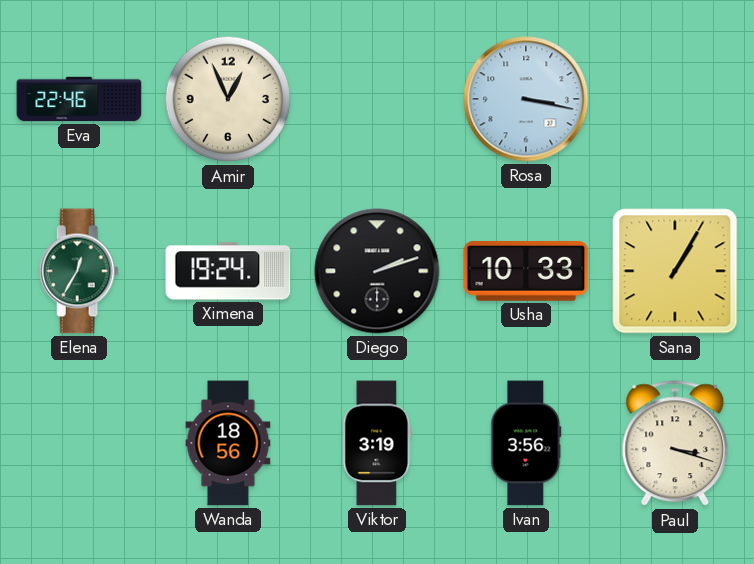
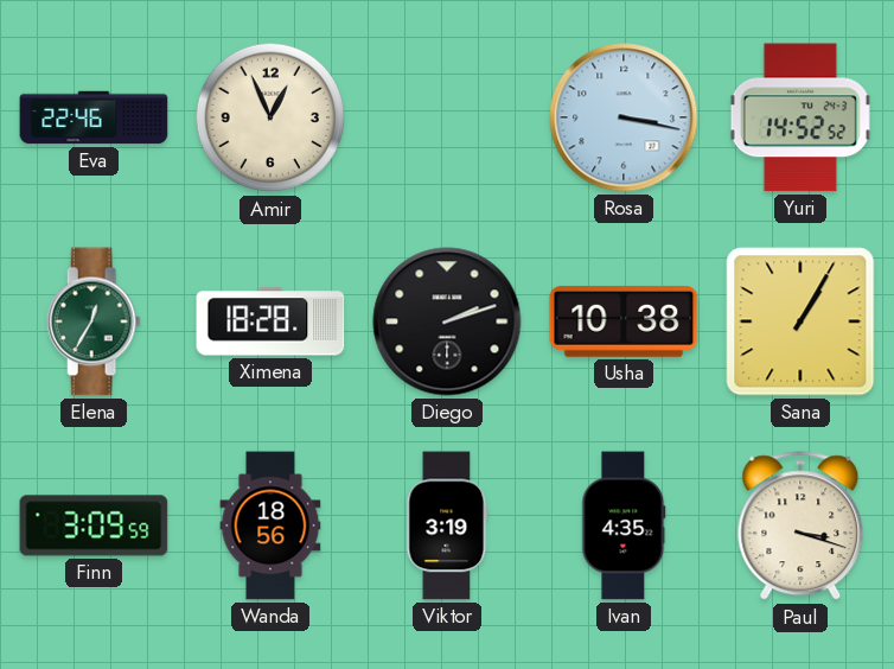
Yuri: none -> 14:52 (800, 117)
Ximena: 19:24 -> 18:28 (270, 321)
Usha: 10:33 -> 10:38 (624, 321)
Finn: none -> 3:09 (94, 525)
Ivan: 3:56 -> 4:35 (624, 525)
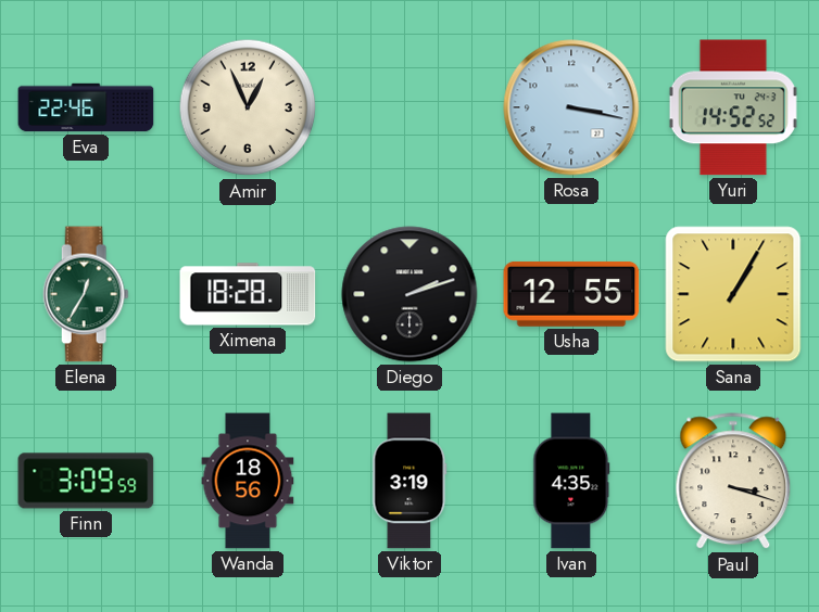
Usha: 10:38 -> 12:55 (571, 294)
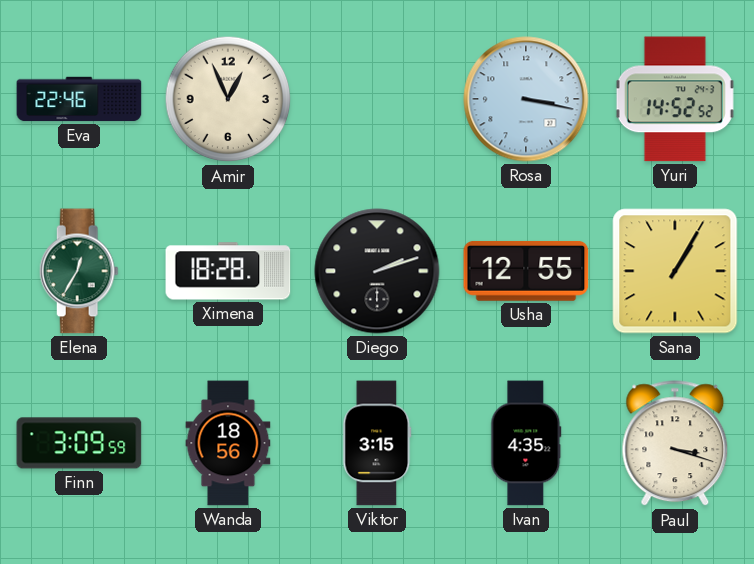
Viktor: 3:19 -> 3:15 (377, 443)
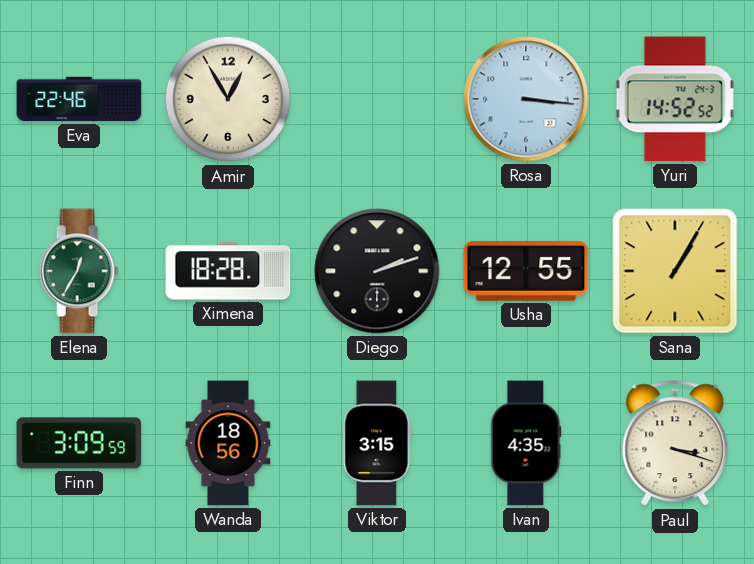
Amir: 12:56 -> 12:55 (228, 99)
Rosa: 3:17 -> 3:16 (526, 99)
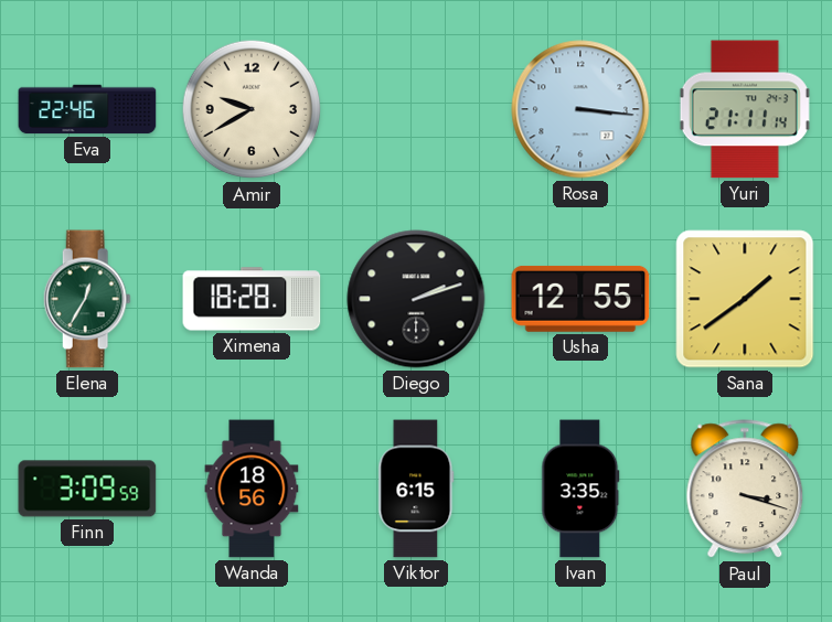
Amir: 12:55 -> 9:40 (252, 109)
Yuri: 14:52 -> 21:11 (745, 109)
Sana: 1:05 -> 1:39 (745, 299)
Viktor: 3:15 -> 6:15 (416, 489)
Ivan: 4:35 -> 3:35 (580, 489)
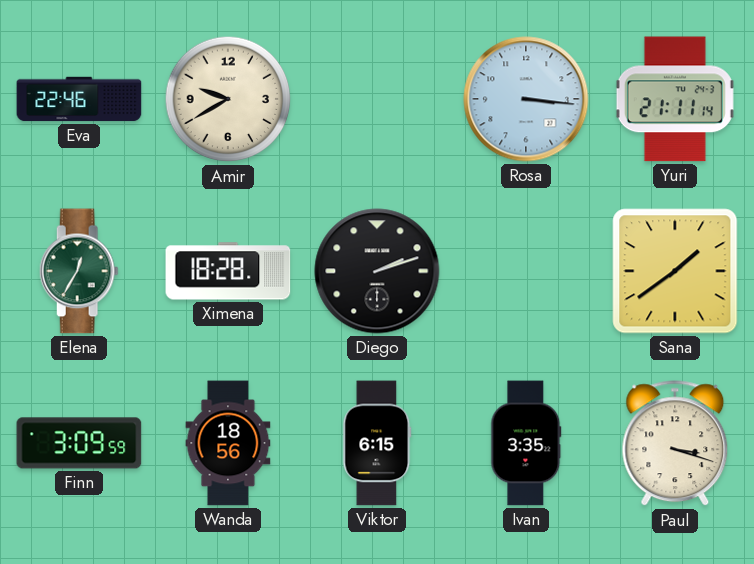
Usha: 12:55 -> none (580, 299)
